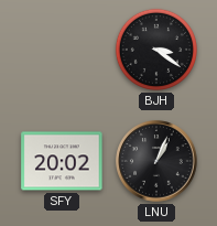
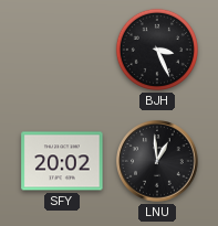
BJH: 3:21 -> 3:26 (157, 50)
LNU: 1:04 -> 12:59 (157, 161)
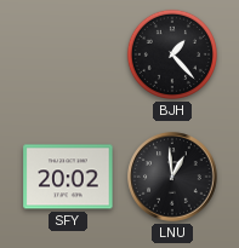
BJH: 3:26 -> 1:23 (172, 54)
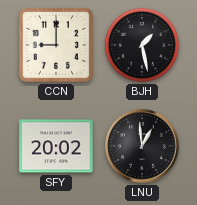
CCN: none -> 9:00 (56, 45)
BJH: 1:23 -> 1:28 (142, 45)
